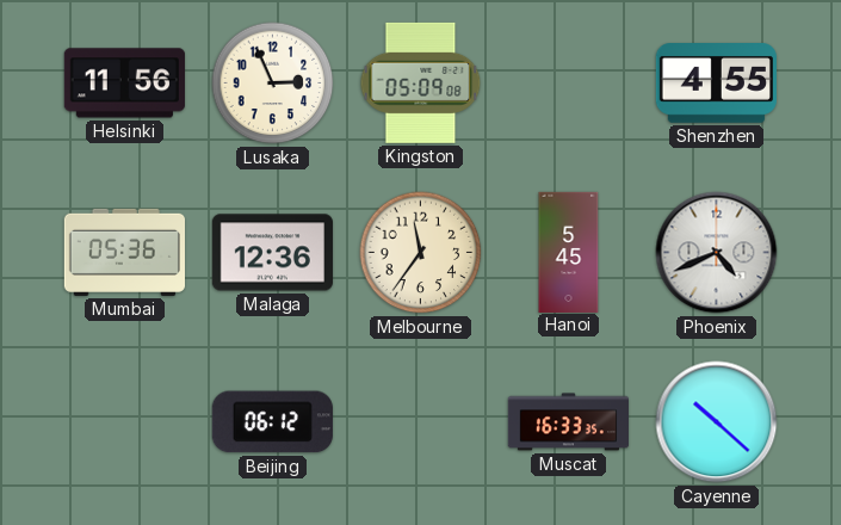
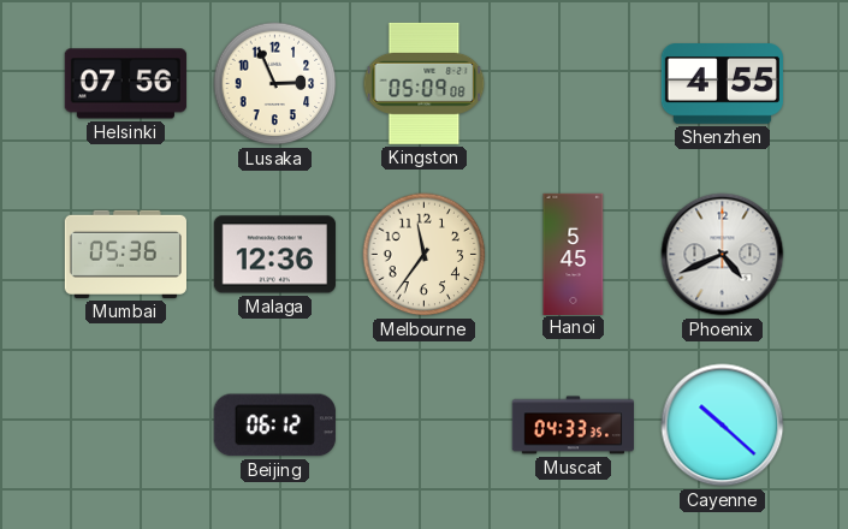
Helsinki: 11:56 -> 07:56 (125, 84)
Muscat: 16:33 -> 04:33 (573, 426)
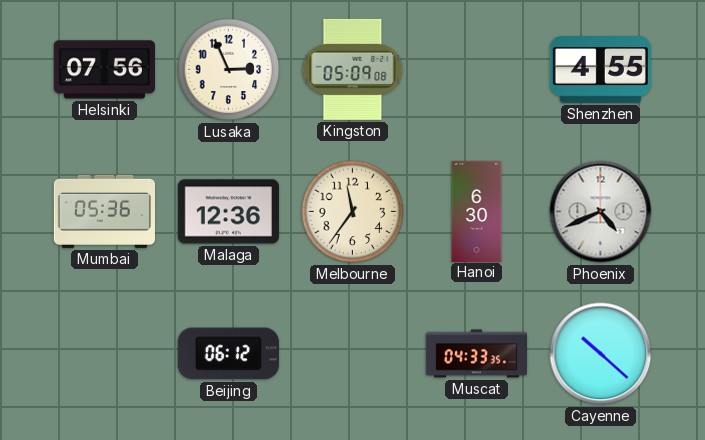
Hanoi: 5:45 -> 6:30 (477, 211)
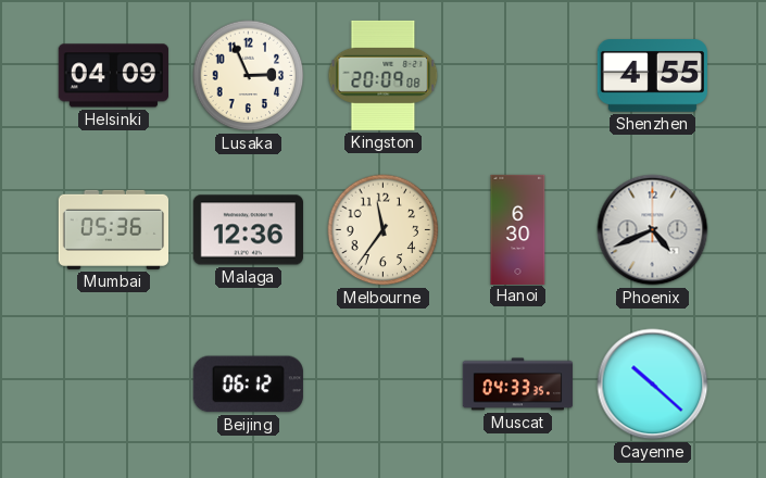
Helsinki: 07:56 -> 04:09 (113, 76)
Kingston: 05:09 -> 20:09 (384, 75)
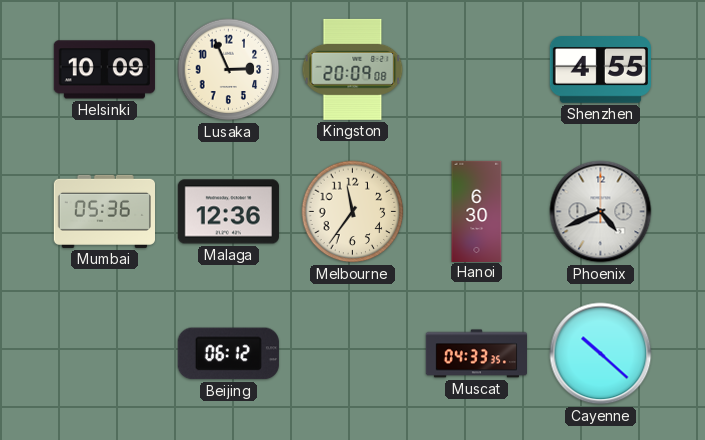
Helsinki: 04:09 -> 10:09 (104, 70)
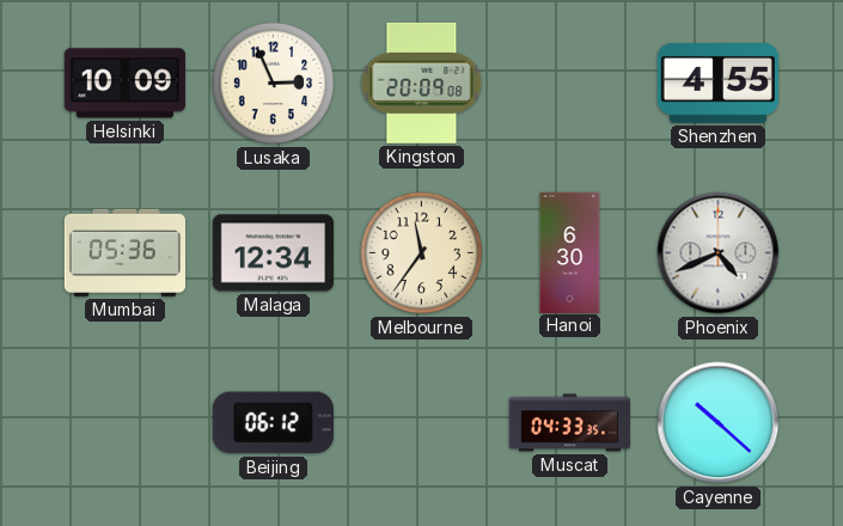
Malaga: 12:36 -> 12:34 (273, 253)
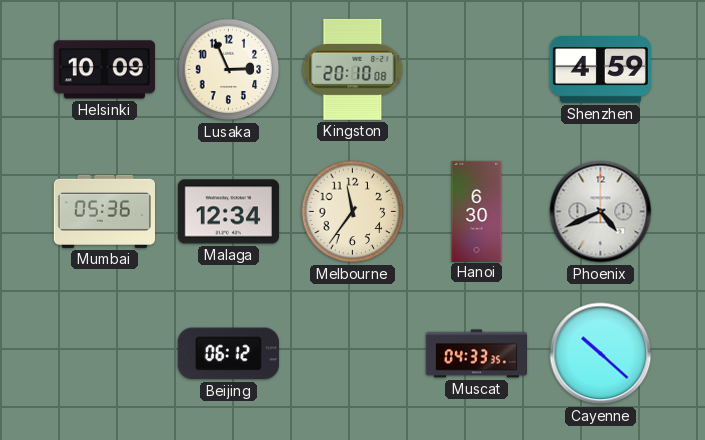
Kingston: 20:09 -> 20:10 (353, 69)
Shenzhen: 4:55 -> 4:59 (600, 70)
